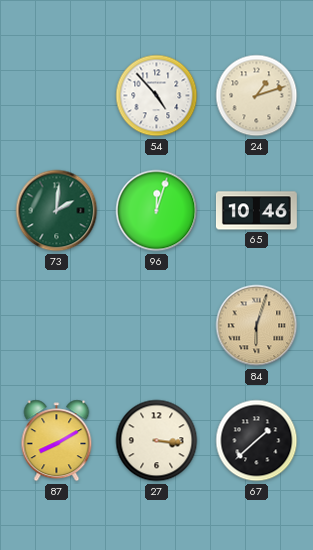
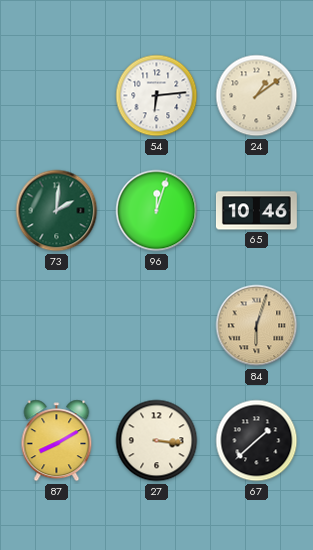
54: 4:53 -> 6:14 (157, 96)
24: 1:12 -> 1:09 (257, 96)
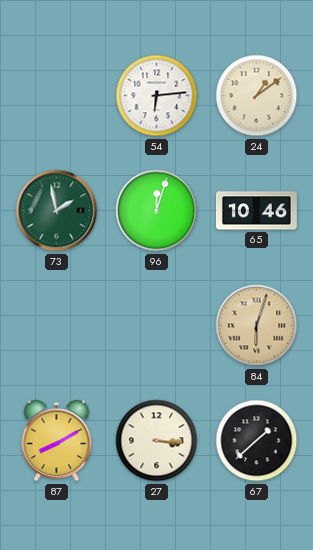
73: 2:01 -> 1:58 (57, 211)
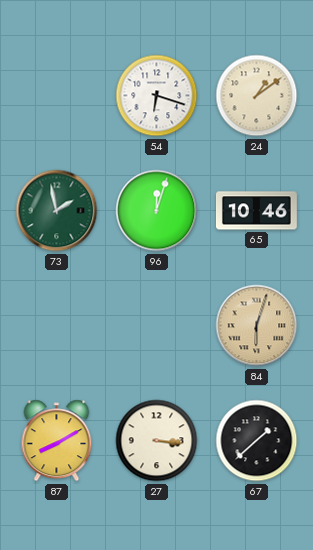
54: 6:14 -> 6:18 (157, 96)
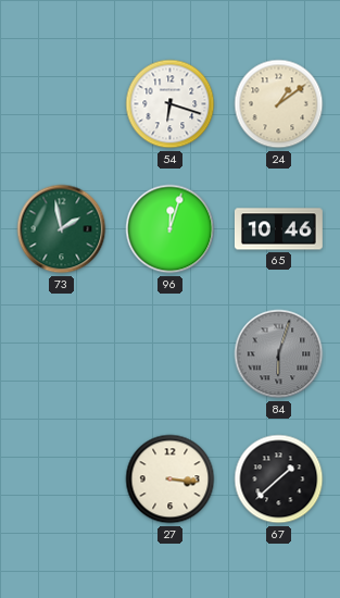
84 dial: champagne -> grey (279, 354)
87: 8:10 -> none (57, 441)
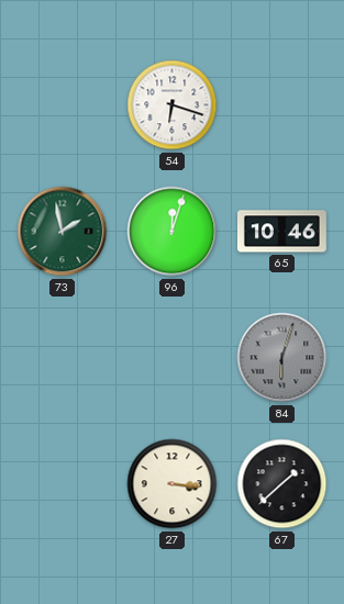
24: 1:09 -> none (279, 104)
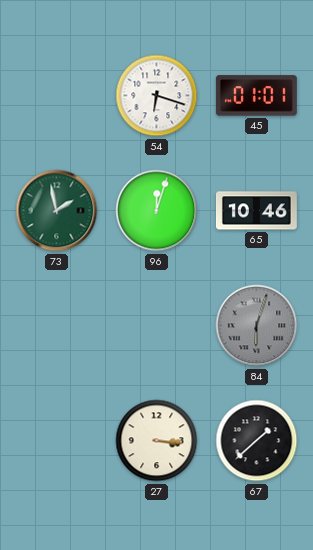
45: none -> 01:01 (256, 96)
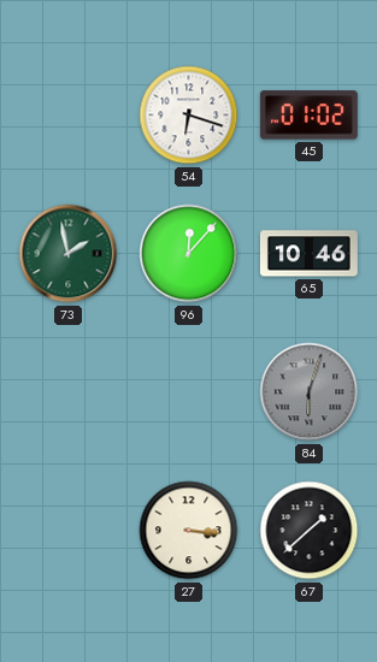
45: 01:01 -> 01:02 (308, 116)
96: 12:03 -> 12:07 (189, 254)
